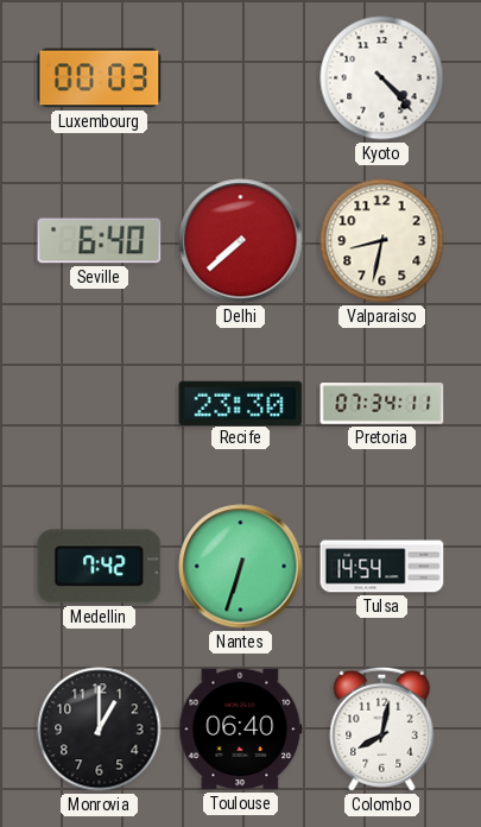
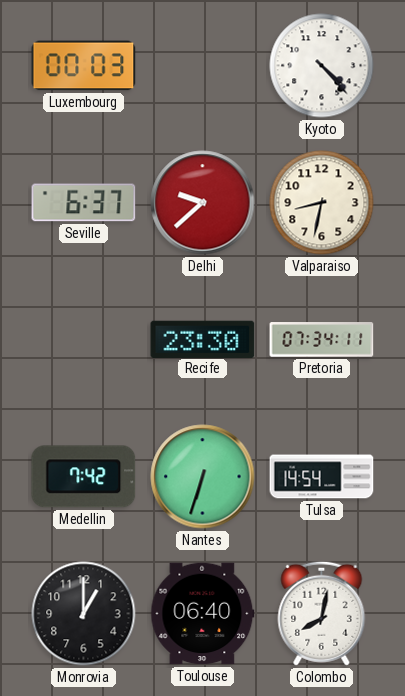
Seville: 6:40 -> 6:37 (84, 203)
Delhi: 7:38 -> 9:38 (203, 203)
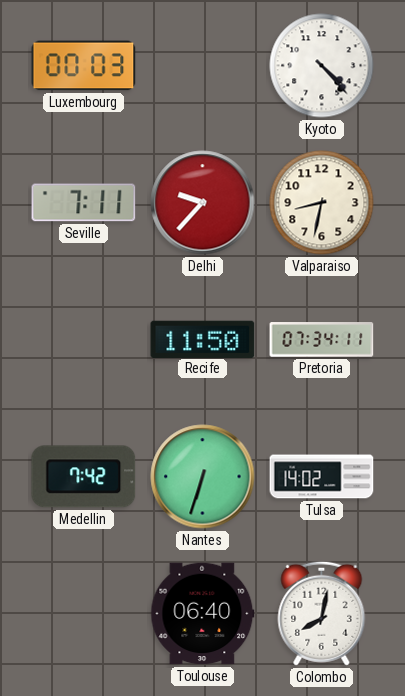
Seville: 6:37 -> 7:11 (84, 203)
Delhi: 9:38 -> 9:37 (203, 203)
Recife: 23:30 -> 11:50 (203, 339)
Tulsa: 14:54 -> 14:02 (322, 477)
Monrovia: 1:00 -> none (84, 614)
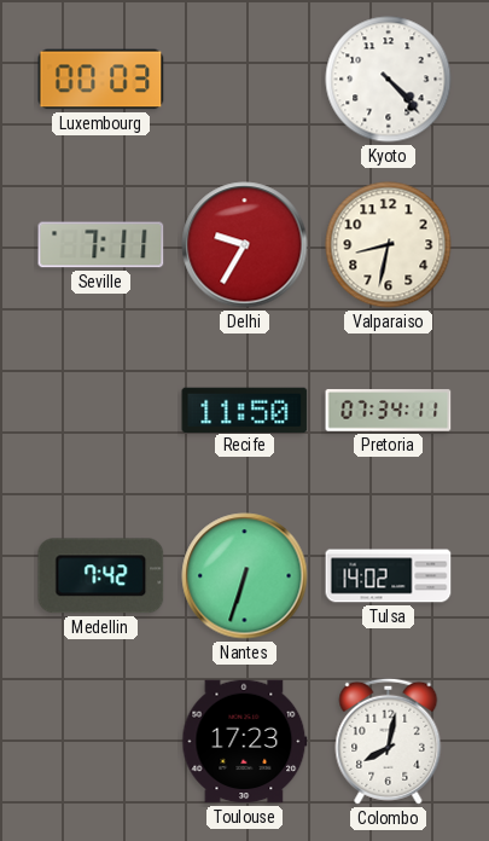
Delhi: 9:37 -> 9:35 (245, 245)
Toulouse: 06:40 -> 17:23 (245, 742)
